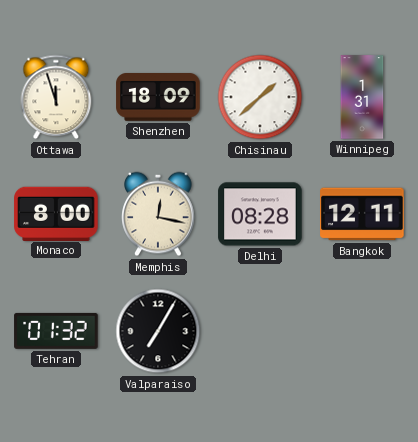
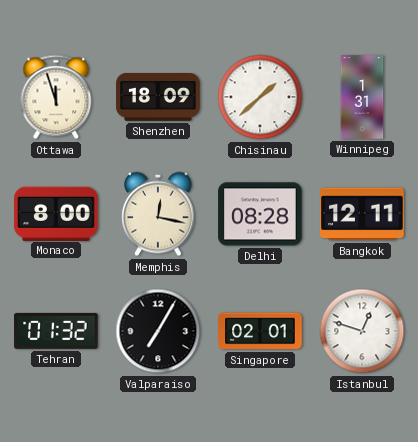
Singapore: none -> 02:01 (260, 331)
Istanbul: none -> 12:48 (362, 331)
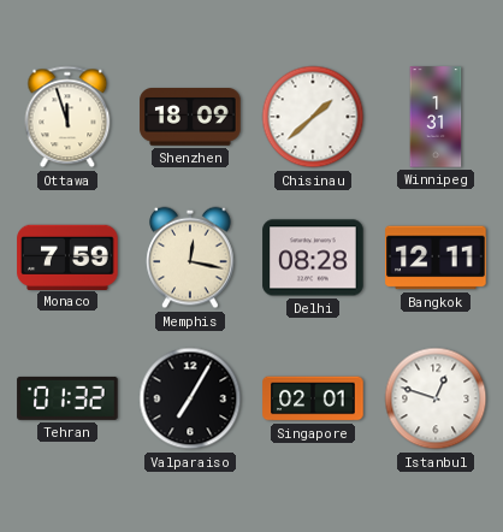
Monaco: 8:00 -> 7:59 (67, 256)
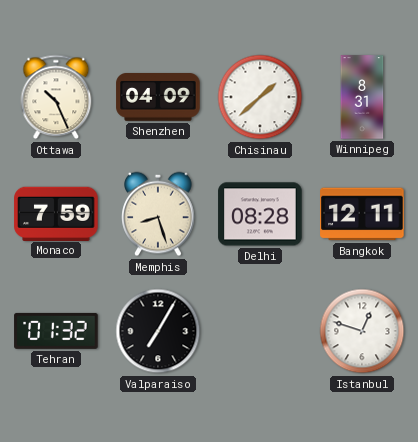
Ottawa: 11:57 -> 10:26 (56, 97)
Shenzhen: 18:09 -> 04:09 (158, 98)
Winnipeg: 1:31 -> 8:31 (362, 97)
Memphis: 12:17 -> 8:27 (158, 214)
Singapore: 02:01 -> none (313, 398)
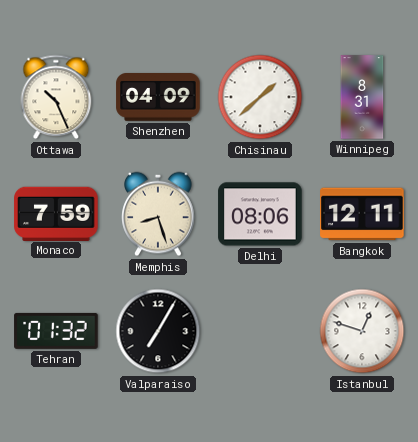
Delhi: 08:28 -> 08:06 (260, 214)
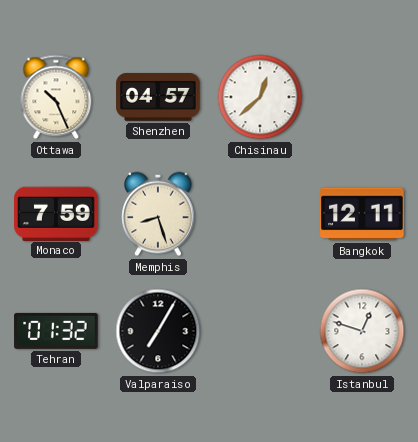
Shenzhen: 04:09 -> 04:57 (158, 98)
Chisinau: 1:38 -> 12:38 (260, 97)
Winnipeg: 8:31 -> none (362, 97)
Delhi: 08:06 -> none (260, 214)
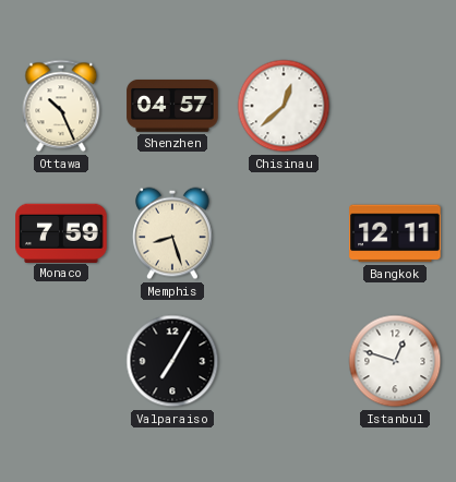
Tehran: 01:32 -> none (56, 331)
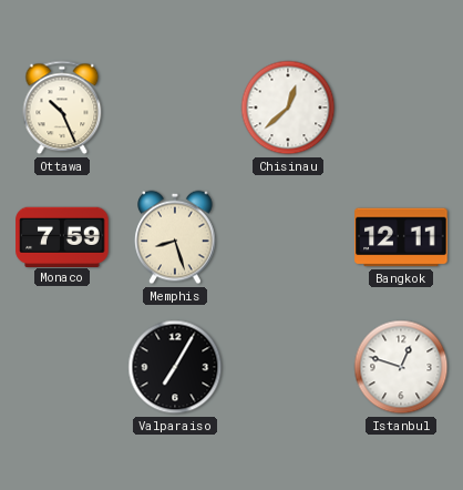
Shenzhen: 04:57 -> none (172, 107)
